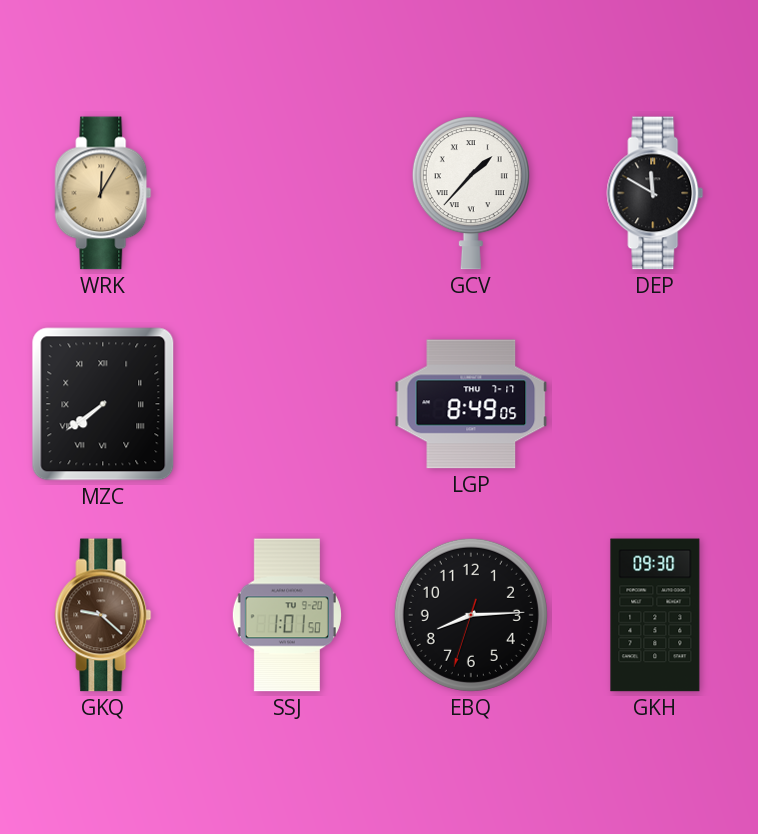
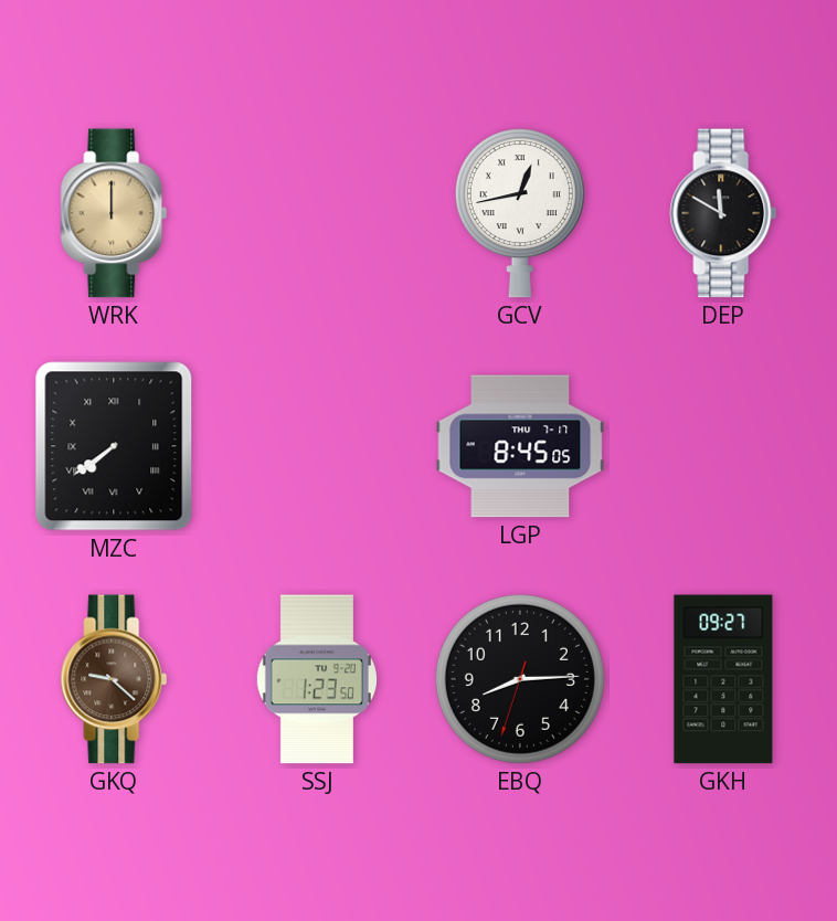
WRK: 12:05 -> 12:00 (114, 213)
GCV: 1:37 -> 12:43 (520, 213)
LGP: 8:49 -> 8:45 (520, 446)
SSJ: 1:01 -> 1:23 (317, 679)
GKH: 09:30 -> 09:27 (723, 679)
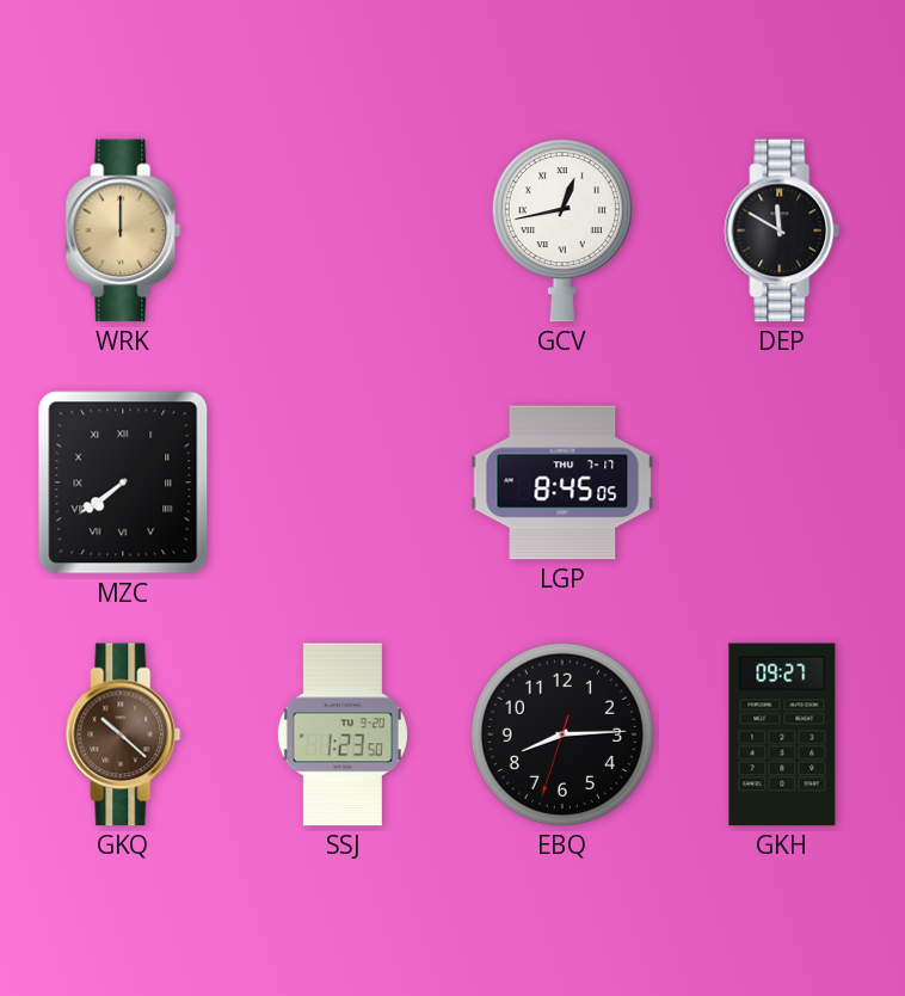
GKQ: 9:22 -> 10:22 (123, 734)
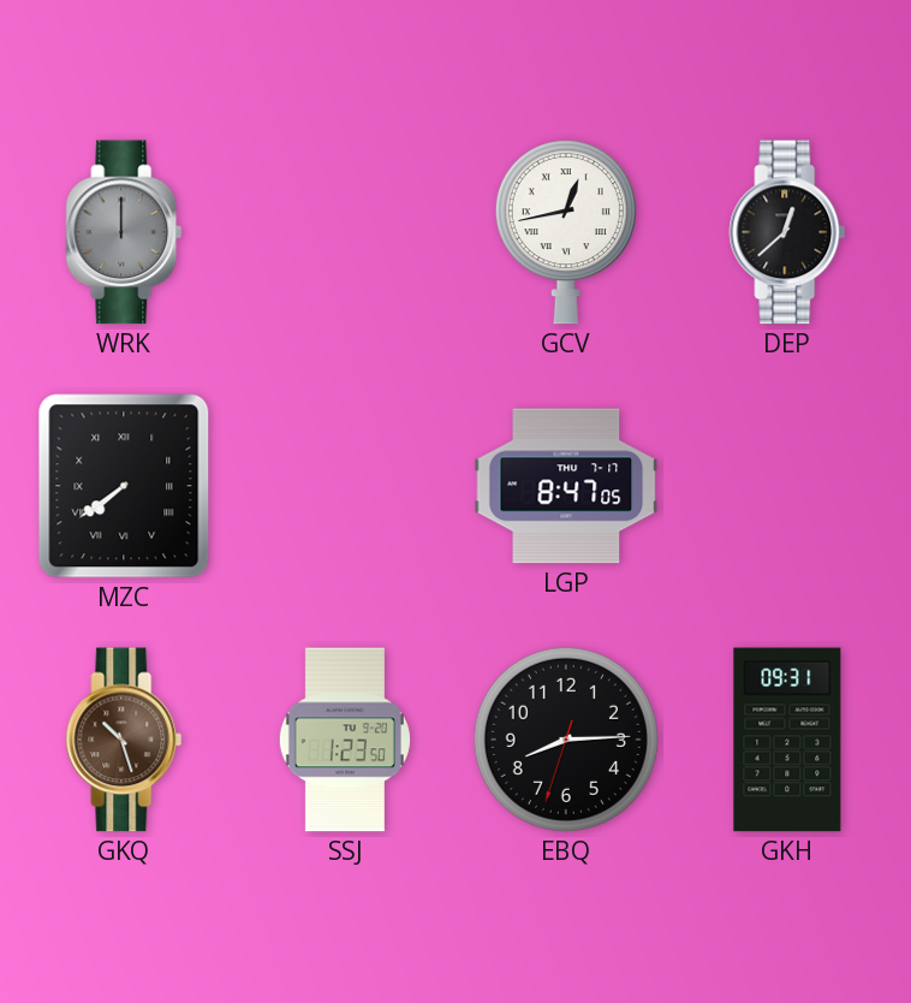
WRK dial: champagne -> grey (124, 232)
DEP: 11:50 -> 12:38 (787, 232)
LGP: 8:45 -> 8:47 (566, 486)
GKQ: 10:22 -> 10:27 (124, 740)
GKH: 09:27 -> 09:31 (787, 740)
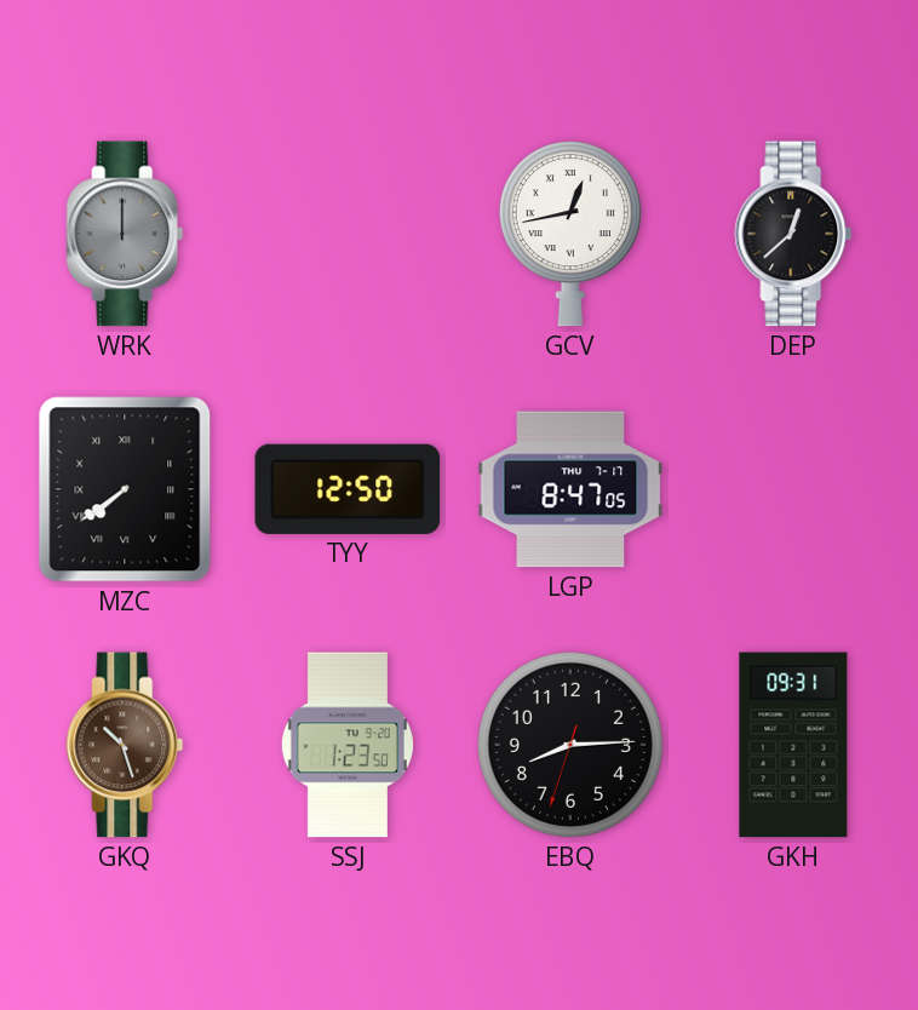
TYY: none -> 12:50 (348, 489)
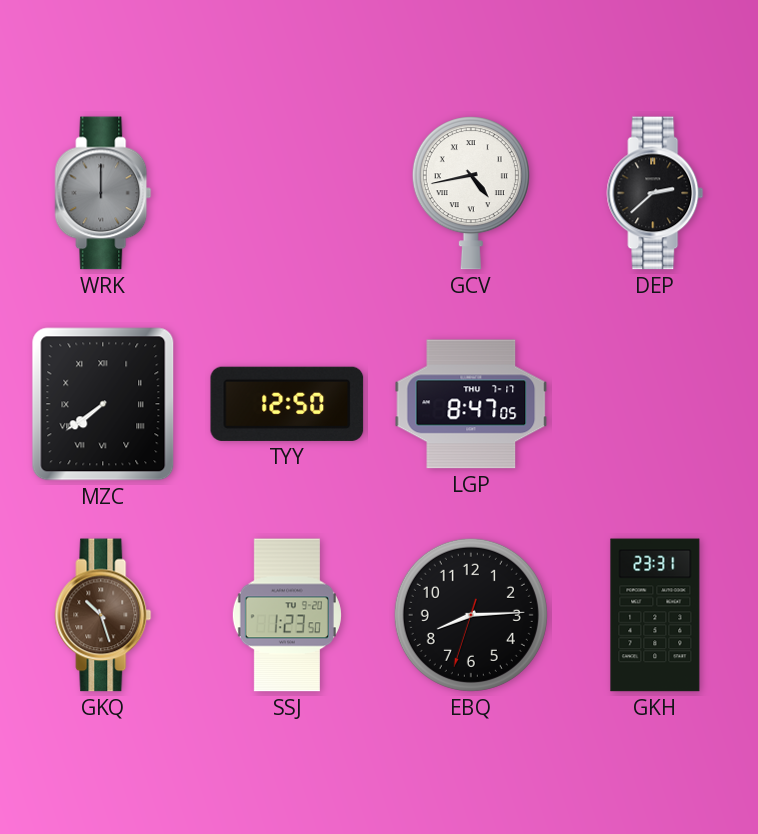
GCV: 12:43 -> 4:43 (471, 193)
DEP: 12:38 -> 2:38 (655, 193)
GKH: 09:31 -> 23:31 (655, 615)
